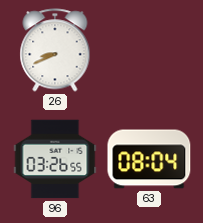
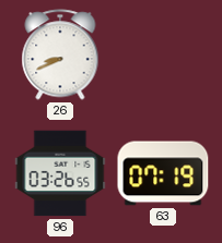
63: 08:04 -> 07:19 (163, 173)
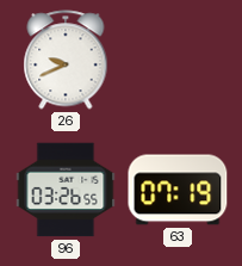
26: 8:41 -> 9:41 (66, 60)
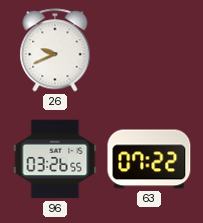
63: 07:19 -> 07:22 (149, 159)
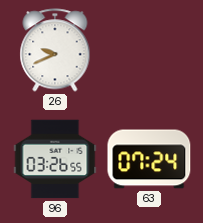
63: 07:22 -> 07:24 (149, 159)
